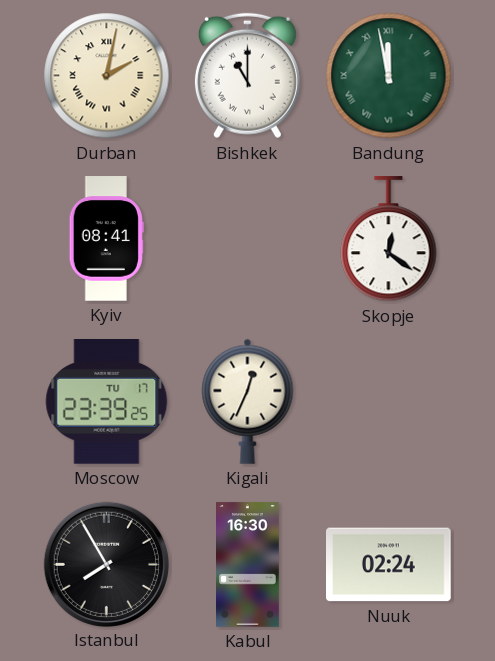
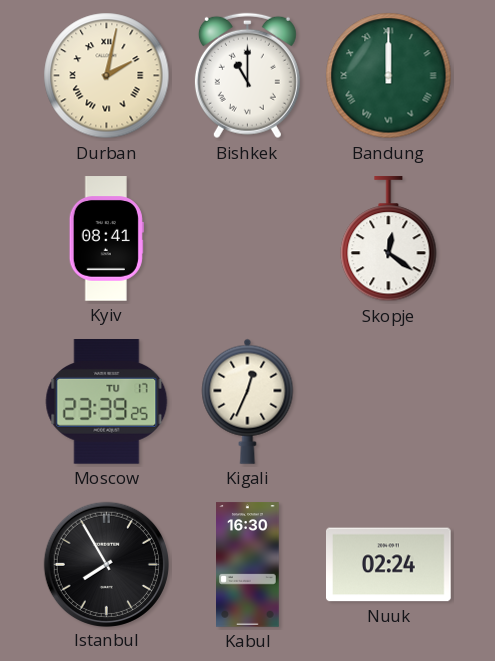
Bandung: 11:58 -> 12:00 (389, 76)
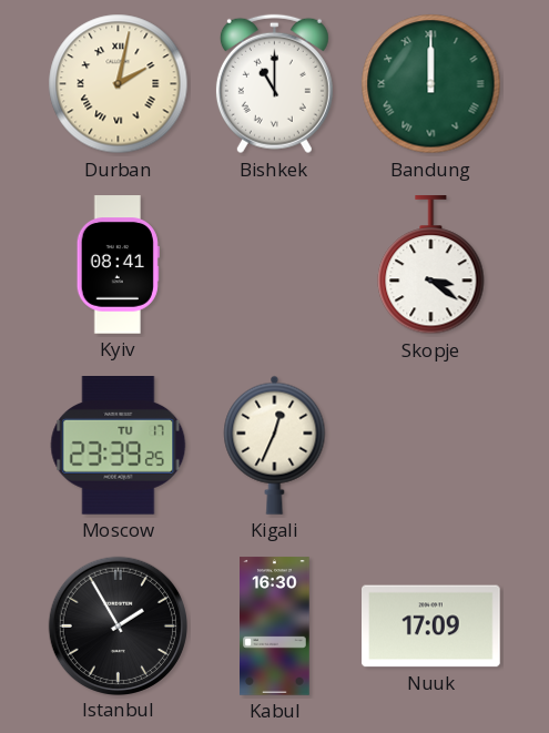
Skopje: 12:21 -> 3:21 (431, 265)
Istanbul: 7:55 -> 1:55 (118, 625)
Nuuk: 02:24 -> 17:09 (431, 627)
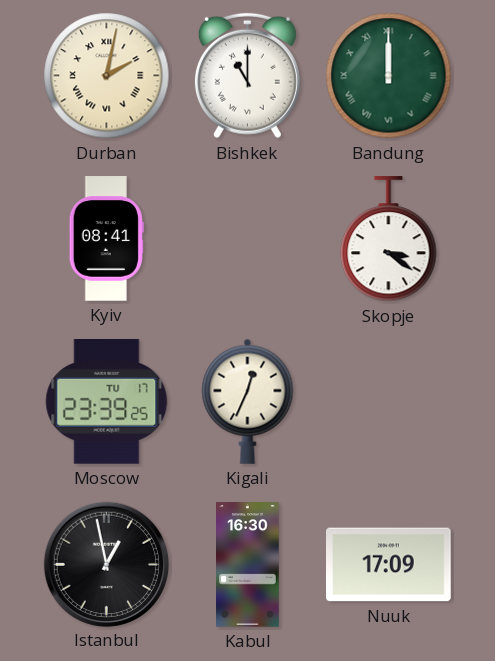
Istanbul: 1:55 -> 12:58 (106, 564)
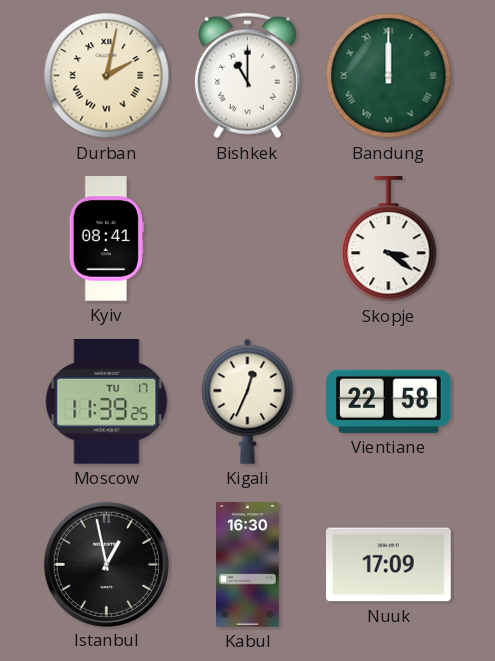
Moscow: 23:39 -> 11:39 (107, 402)
Vientiane: none -> 22:58 (389, 401)
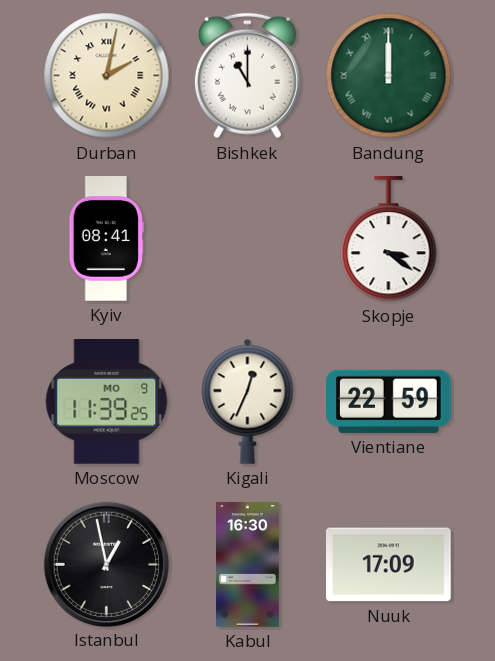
Moscow date: TU 17 -> MO 9 (107, 402)
Vientiane: 22:58 -> 22:59 (389, 401)
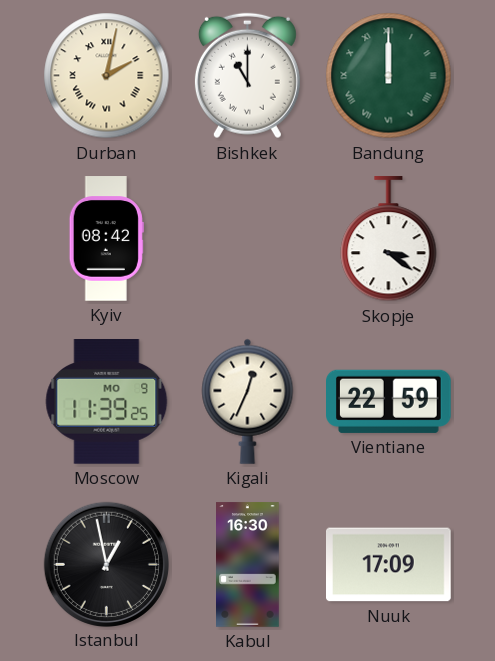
Kyiv: 08:41 -> 08:42 (106, 239)
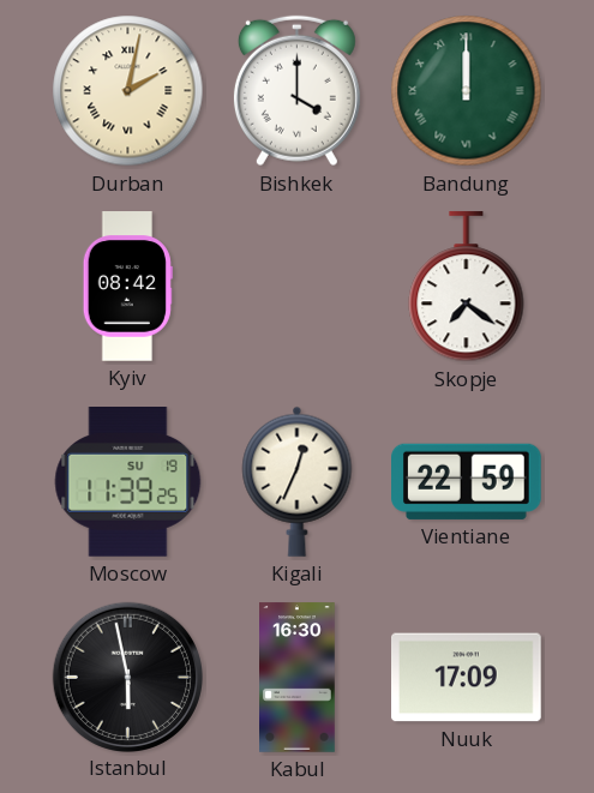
Bishkek: 11:00 -> 4:00 (296, 91)
Skopje: 3:21 -> 7:21 (467, 287)
Moscow date: MO 9 -> SU 19 (128, 482)
Istanbul: 12:58 -> 5:58 (127, 677)
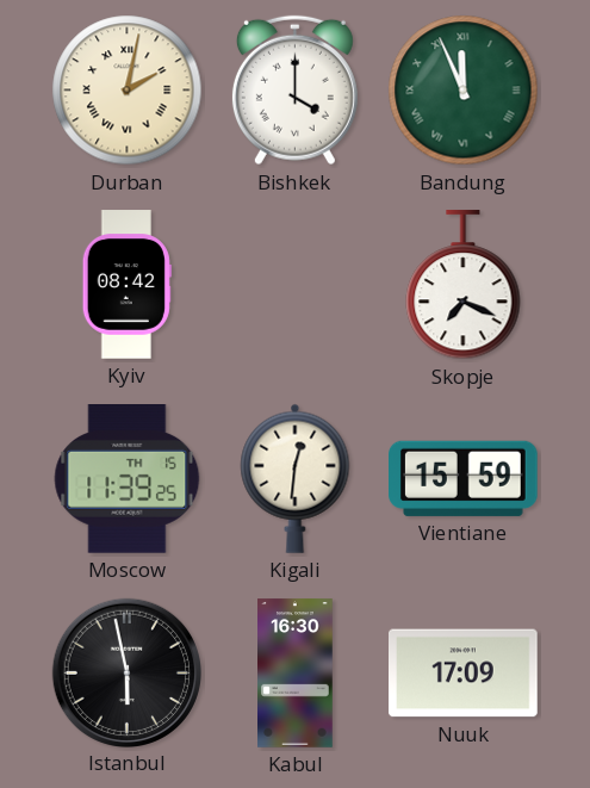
Bandung: 12:00 -> 11:56 (464, 91)
Skopje: 7:21 -> 7:19 (464, 285)
Moscow date: SU 19 -> TH 15 (128, 479)
Kigali: 12:34 -> 12:31 (296, 478)
Vientiane: 22:59 -> 15:59 (464, 478)
